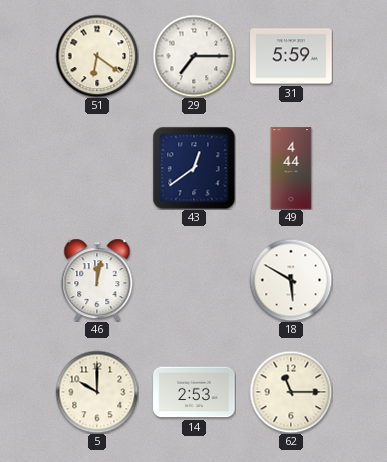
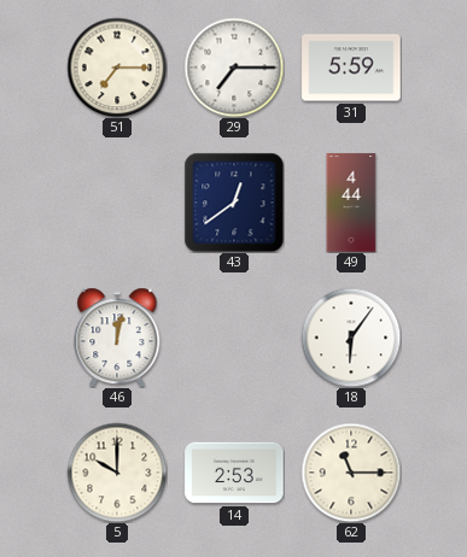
51: 6:21 -> 7:15 (117, 68)
18: 5:50 -> 6:06 (351, 338)
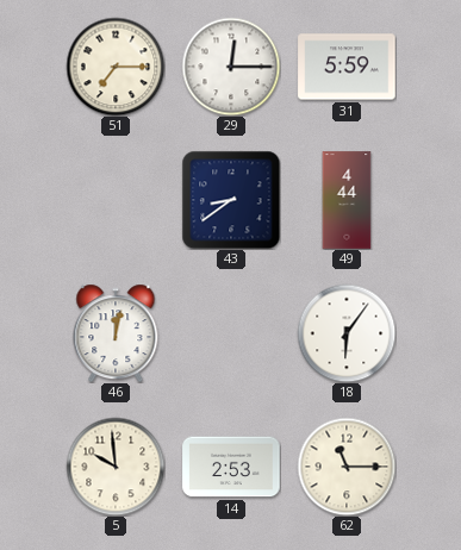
29: 7:15 -> 12:15 (231, 67)
43: 12:39 -> 8:39 (231, 200)
5: 10:00 -> 9:59 (116, 467)
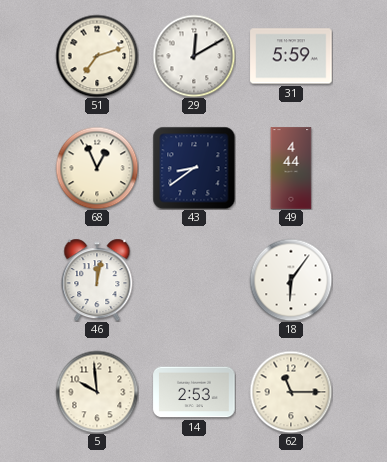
51: 7:15 -> 7:12 (97, 56)
29: 12:15 -> 12:10 (194, 56)
68: none -> 12:56 (97, 168)
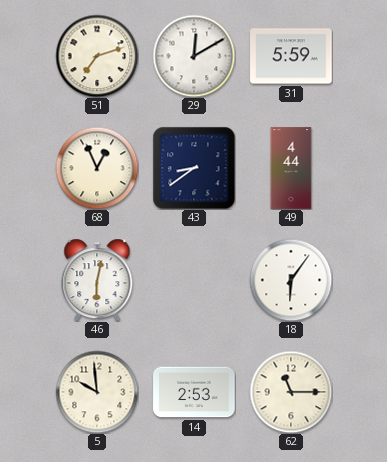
46: 12:02 -> 6:02 (97, 280)
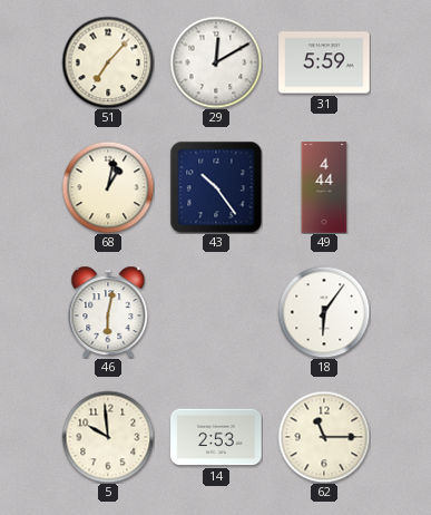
51: 7:12 -> 7:07 (108, 62)
68: 12:56 -> 1:02 (108, 187)
43: 8:39 -> 10:24 (216, 187)
